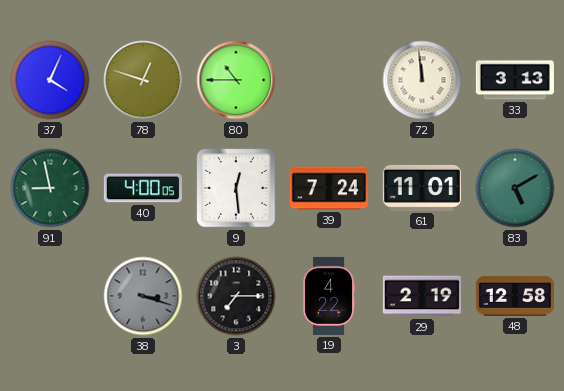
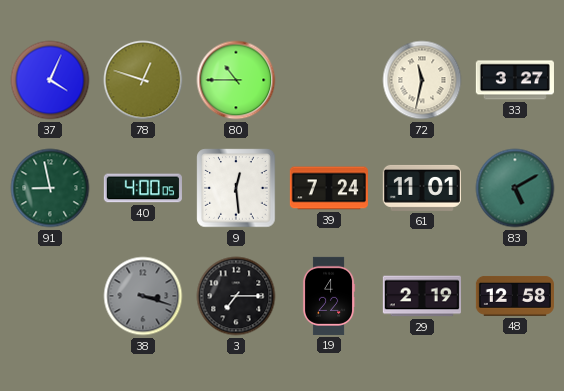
72: 11:59 -> 11:32 (422, 80)
33: 3:13 -> 3:27 (515, 80)
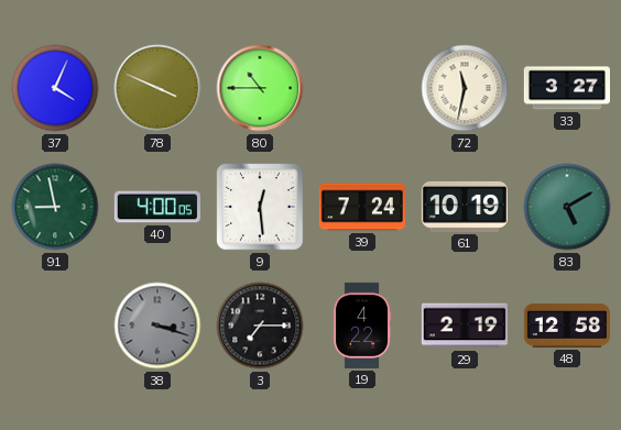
78: 12:48 -> 3:49 (157, 88)
61: 11:01 -> 10:19 (465, 207)
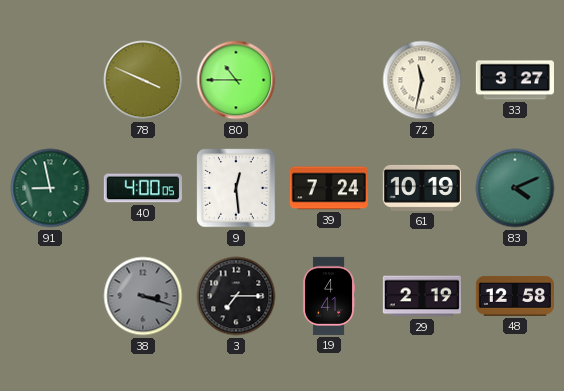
37: 4:04 -> none (55, 88)
83: 5:10 -> 4:11 (515, 188)
19: 4:22 -> 4:41 (329, 296)
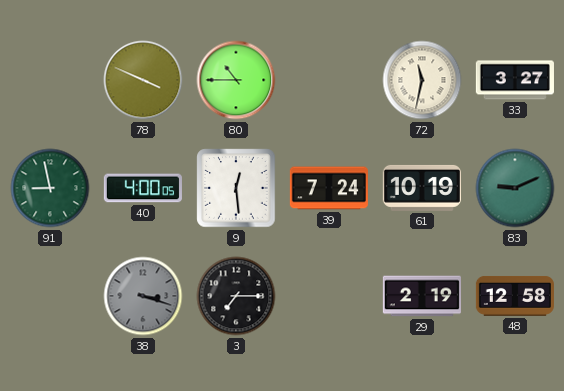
83: 4:11 -> 9:11 (515, 188)
19: 4:41 -> none (329, 296)
